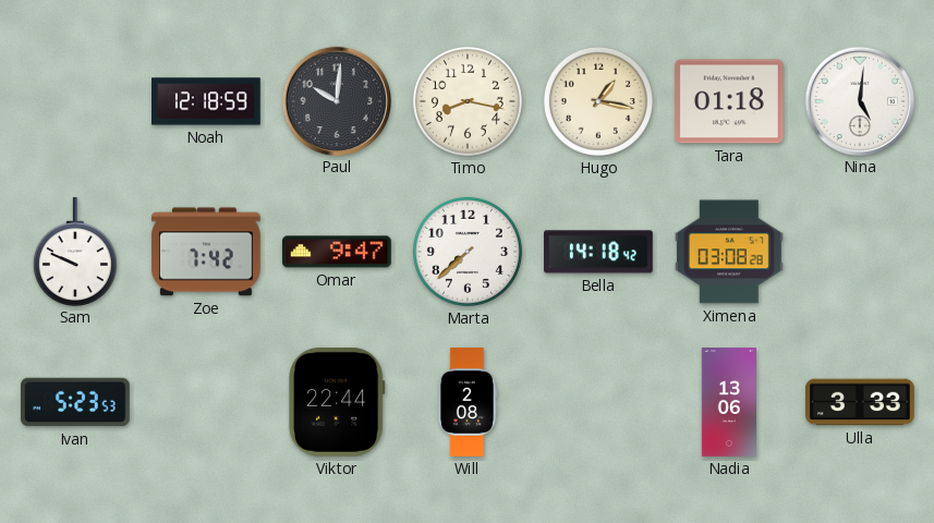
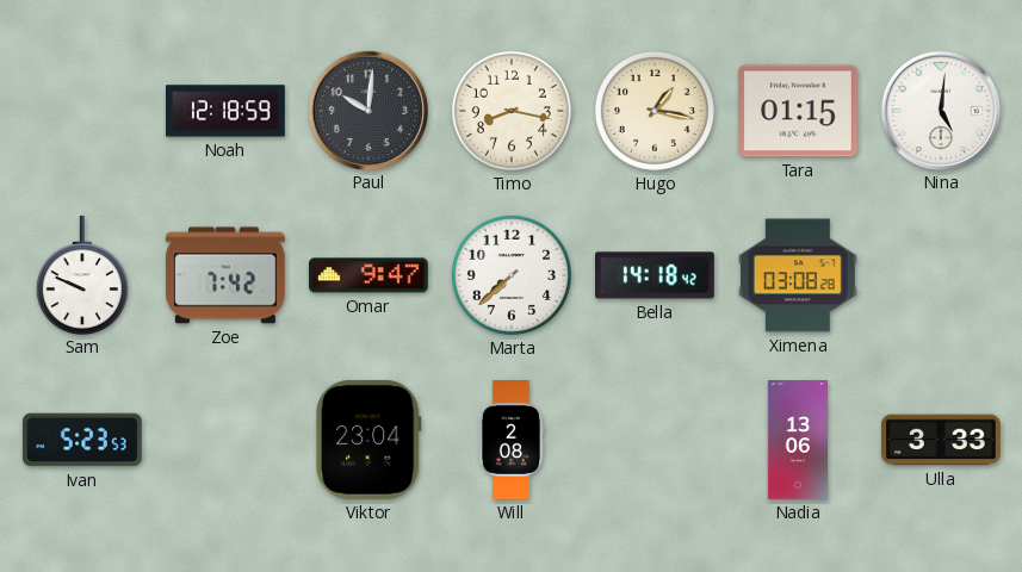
Tara: 01:18 -> 01:15 (798, 111)
Viktor: 22:44 -> 23:04 (368, 440)
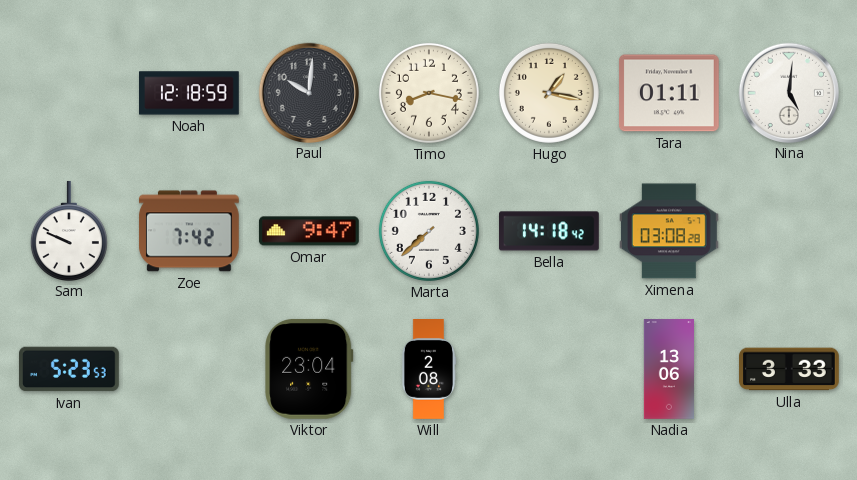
Tara: 01:15 -> 01:11 (669, 93)
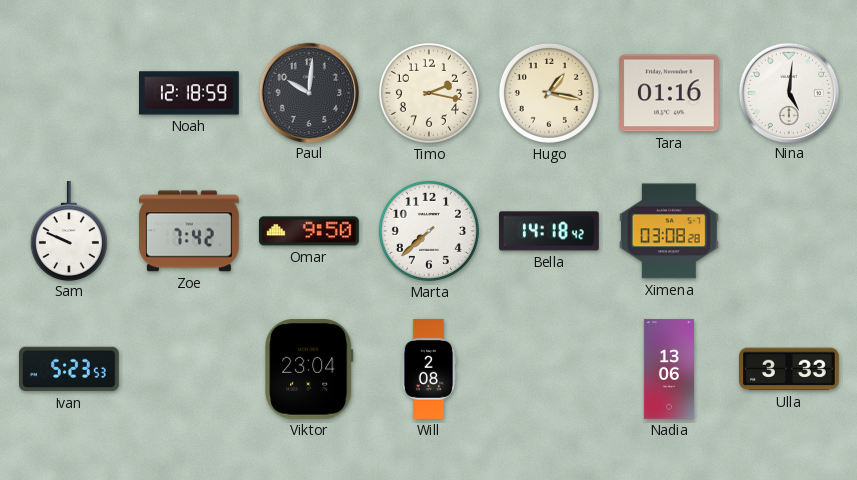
Timo: 8:17 -> 2:17 (429, 93)
Tara: 01:11 -> 01:16 (669, 93)
Omar: 9:47 -> 9:50 (309, 231)
